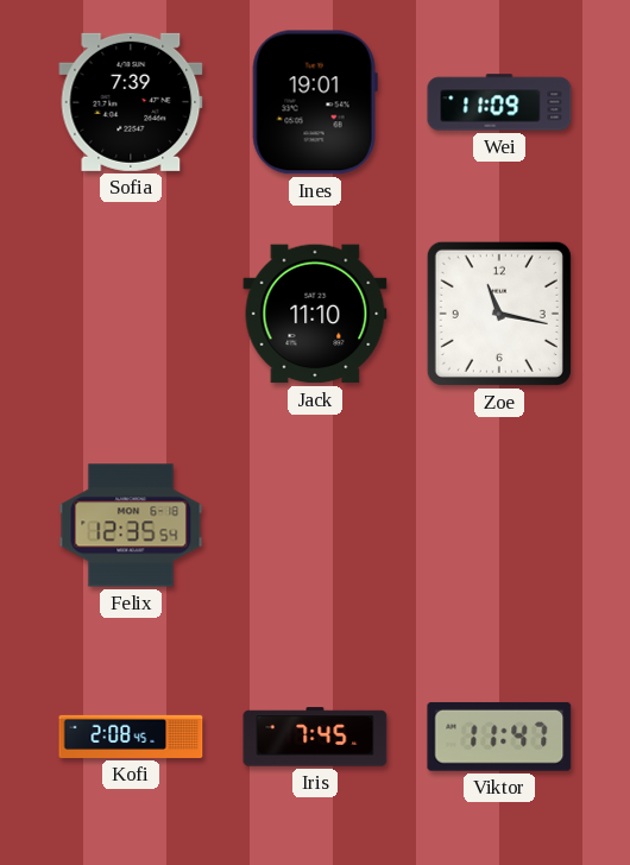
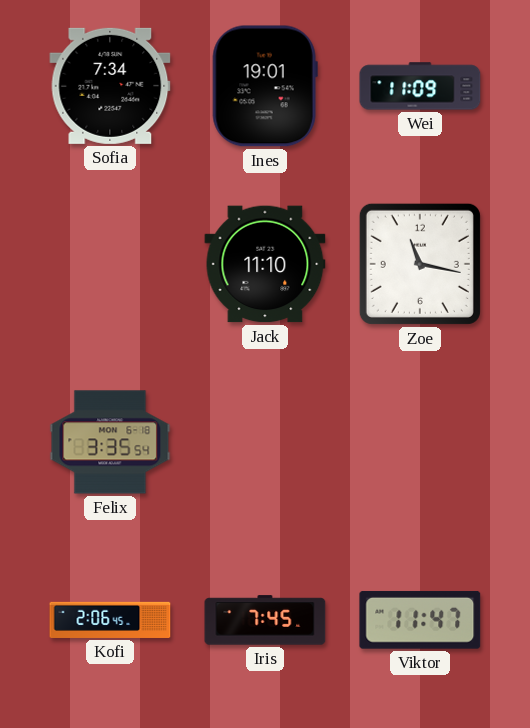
Sofia: 7:39 -> 7:34 (110, 86)
Felix: 12:35 -> 3:35 (110, 442)
Kofi: 2:08 -> 2:06 (110, 620)
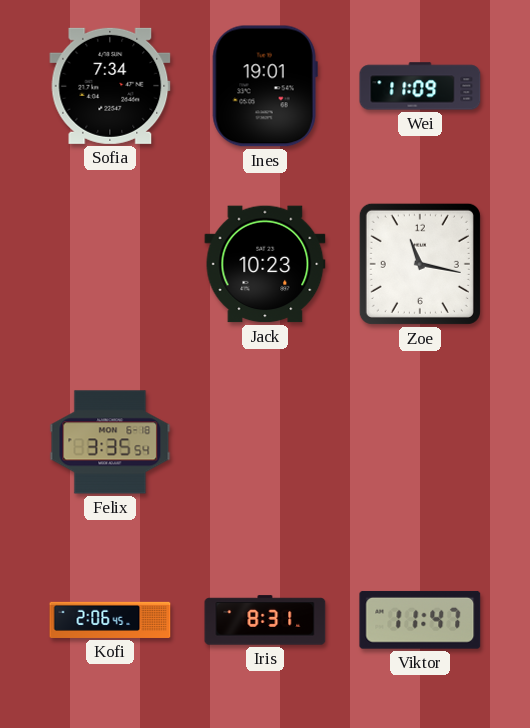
Jack: 11:10 -> 10:23 (265, 264)
Iris: 7:45 -> 8:31 (265, 620)
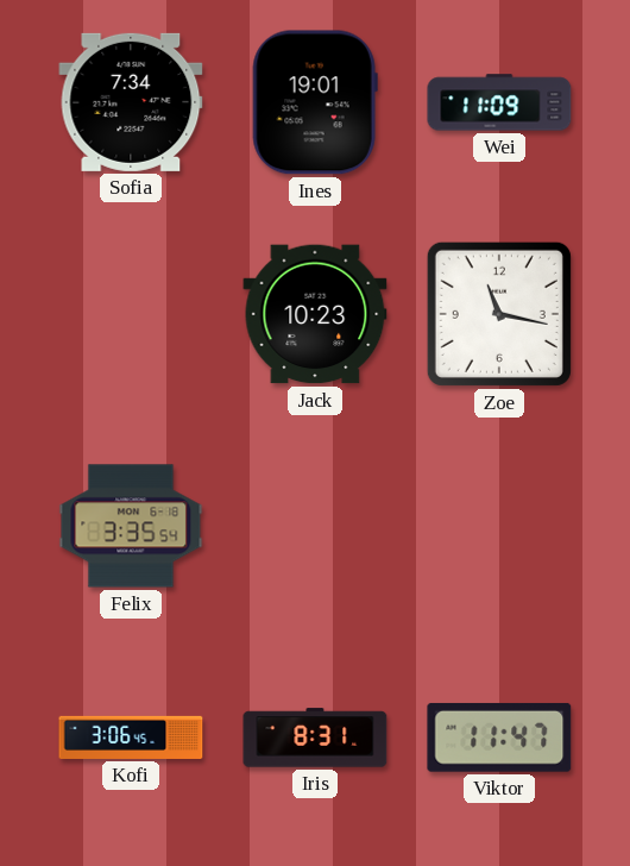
Kofi: 2:06 -> 3:06 (131, 738)
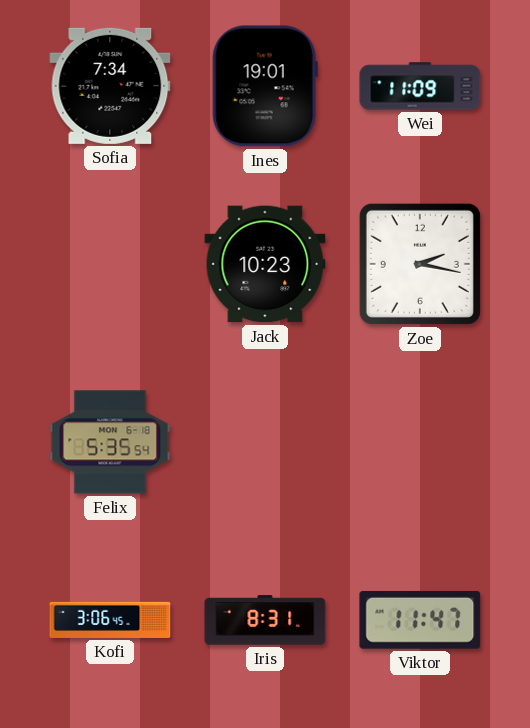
Zoe: 11:17 -> 2:17 (420, 264)
Felix: 3:35 -> 5:35 (110, 442)
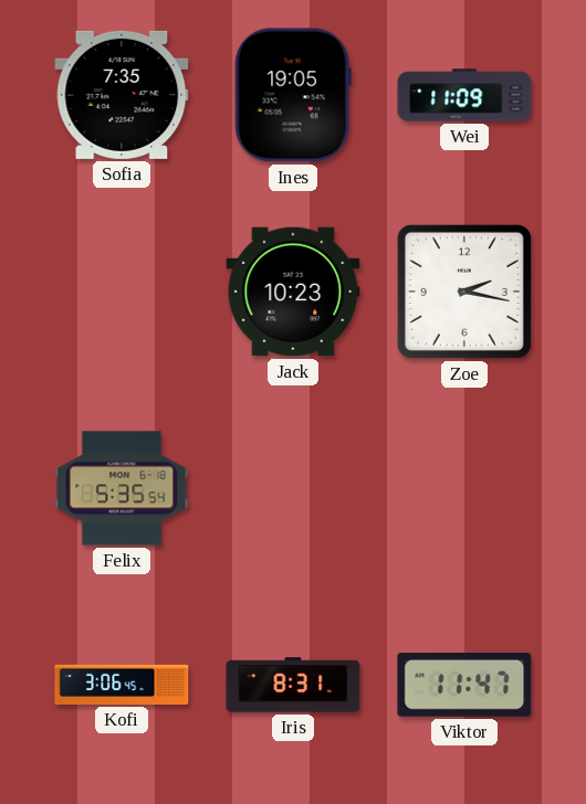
Sofia: 7:34 -> 7:35 (122, 95)
Ines: 19:01 -> 19:05 (293, 95)
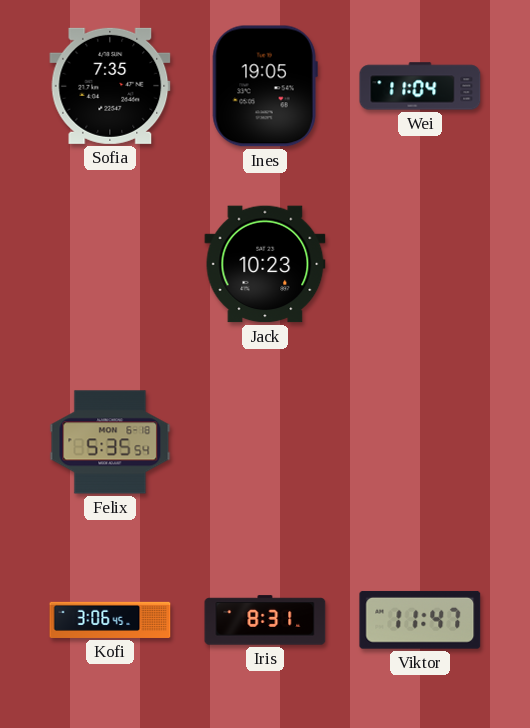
Wei: 11:09 -> 11:04 (420, 86)
Zoe: 2:17 -> none (464, 292)
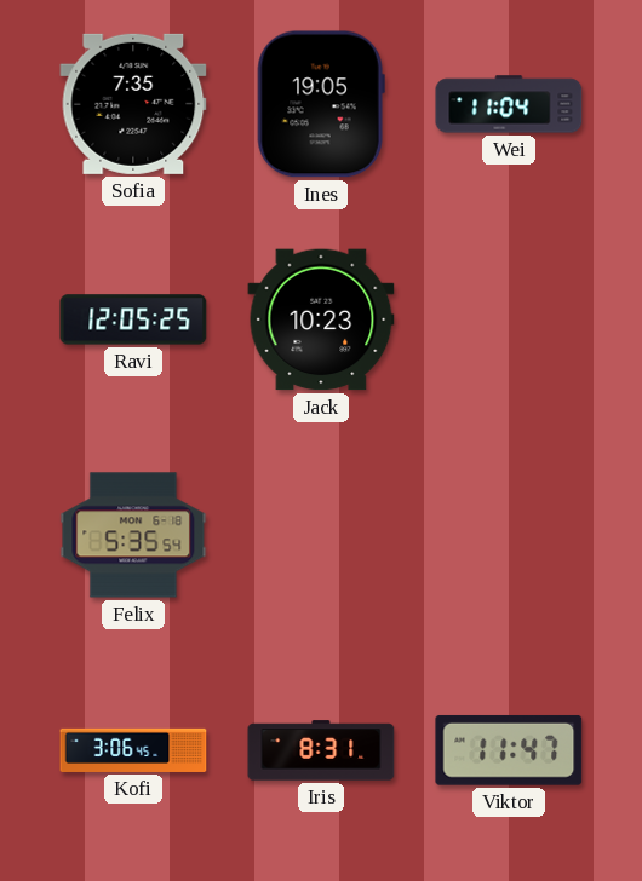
Ravi: none -> 12:05 (133, 319)
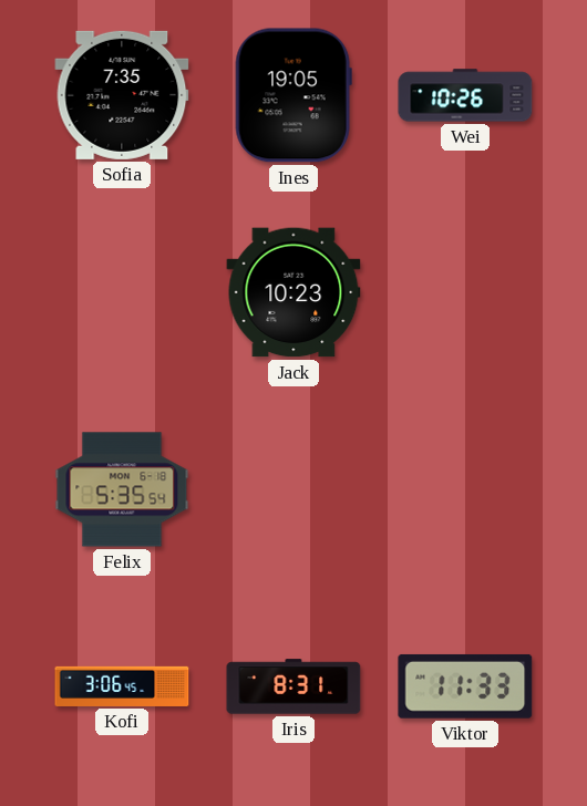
Wei: 11:04 -> 10:26 (465, 95)
Ravi: 12:05 -> none (133, 319)
Viktor: 11:47 -> 11:33 (465, 686)
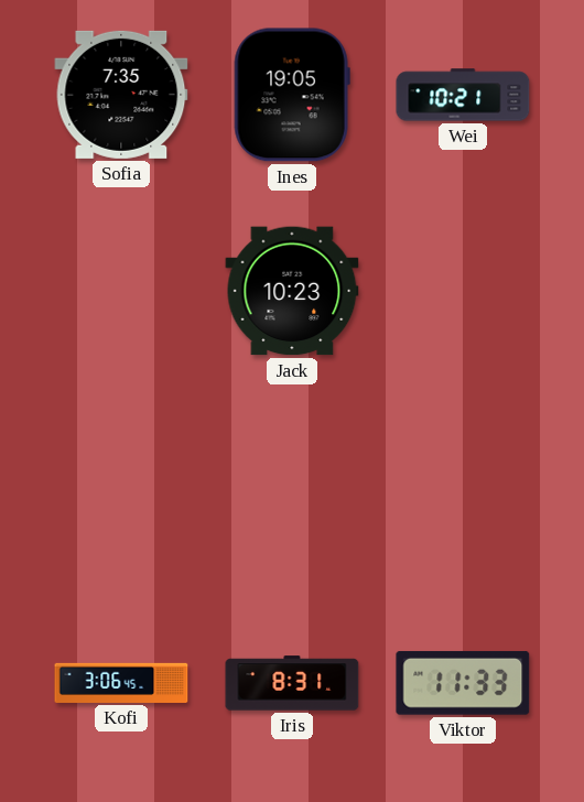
Wei: 10:26 -> 10:21 (463, 95)
Felix: 5:35 -> none (122, 489)
